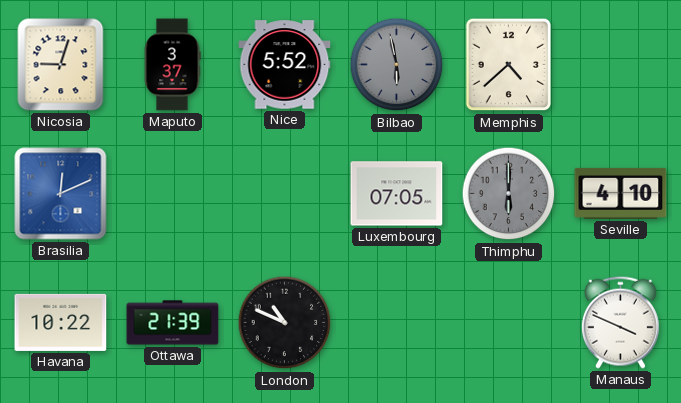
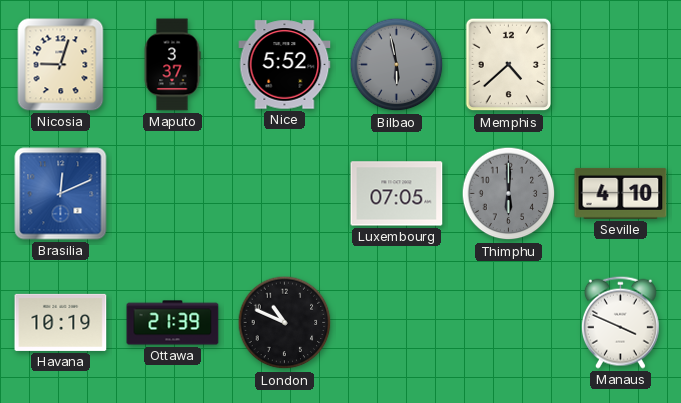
Havana: 10:22 -> 10:19 (61, 322)
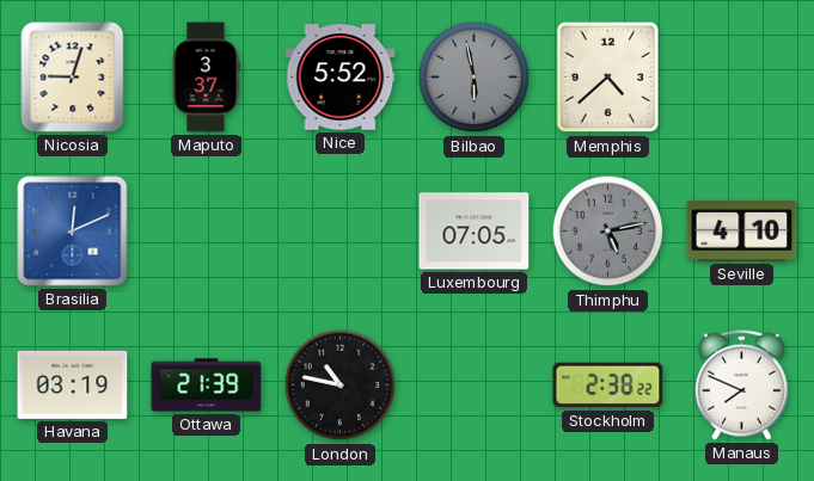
Thimphu: 6:00 -> 5:13 (608, 232)
Havana: 10:19 -> 03:19 (73, 384)
London: 10:49 -> 10:47 (341, 386)
Stockholm: none -> 2:38 (608, 386)
Manaus: 3:49 -> 7:49 (741, 384)
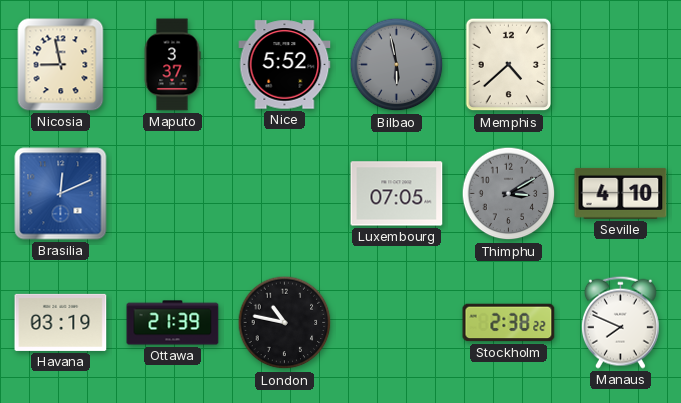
Nicosia: 9:03 -> 8:58 (61, 65)
Thimphu: 5:13 -> 3:10 (509, 194)
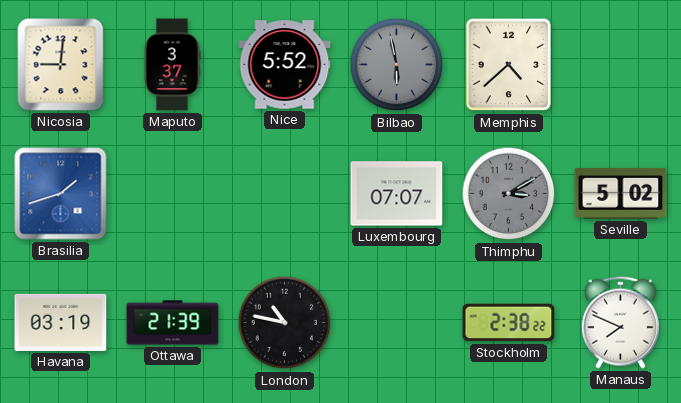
Nicosia: 8:58 -> 9:01 (61, 65)
Brasilia: 12:11 -> 1:42 (61, 194)
Luxembourg: 07:05 -> 07:07 (397, 194)
Seville: 4:10 -> 5:02 (621, 193)
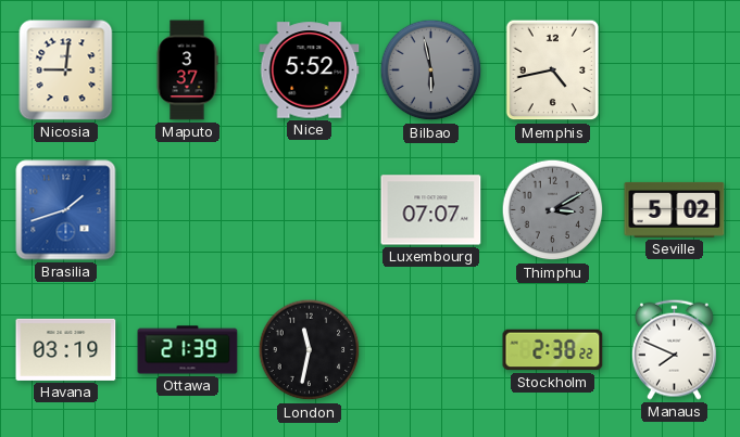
Memphis: 4:38 -> 4:43 (553, 70)
London: 10:47 -> 11:32 (310, 350)
